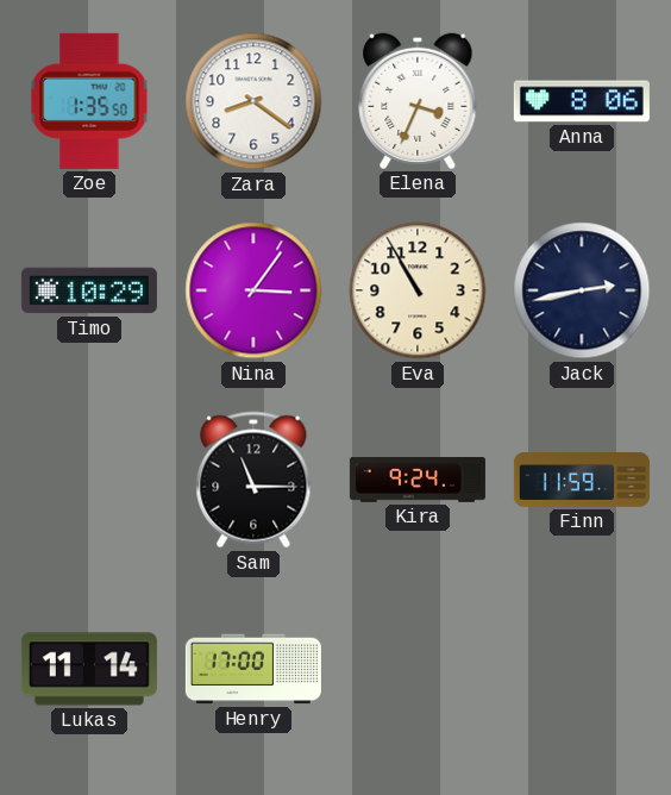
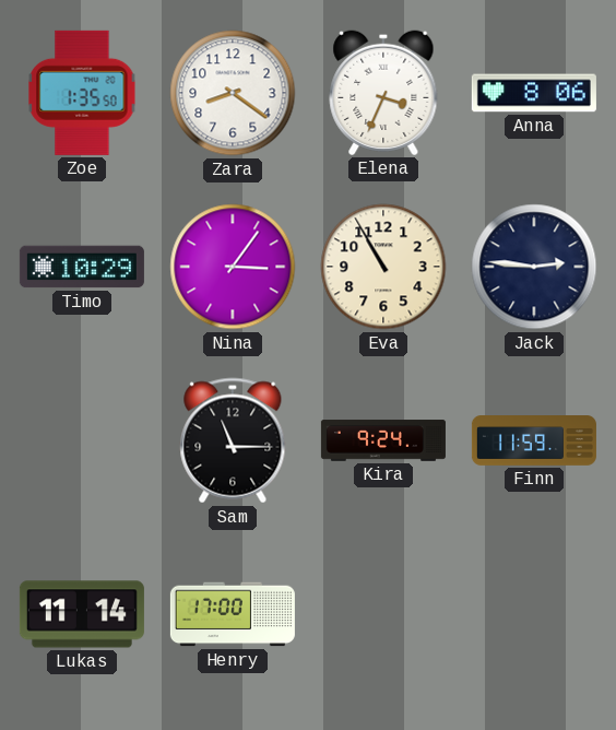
Jack: 2:43 -> 2:46 (534, 267)
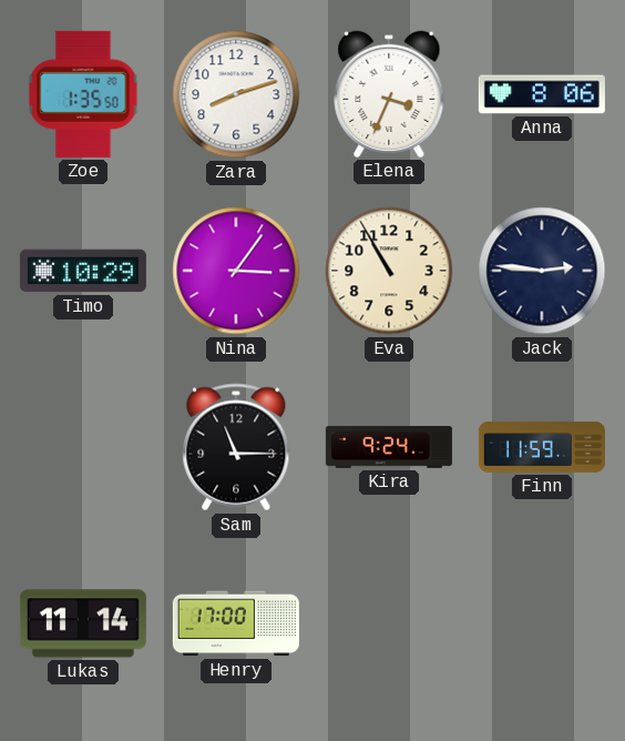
Zara: 8:21 -> 8:12 (236, 94)
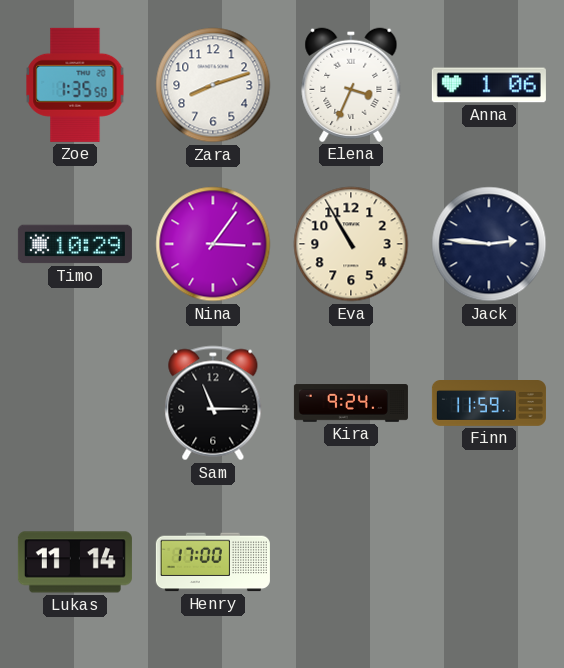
Anna: 8:06 -> 1:06 (489, 85)
